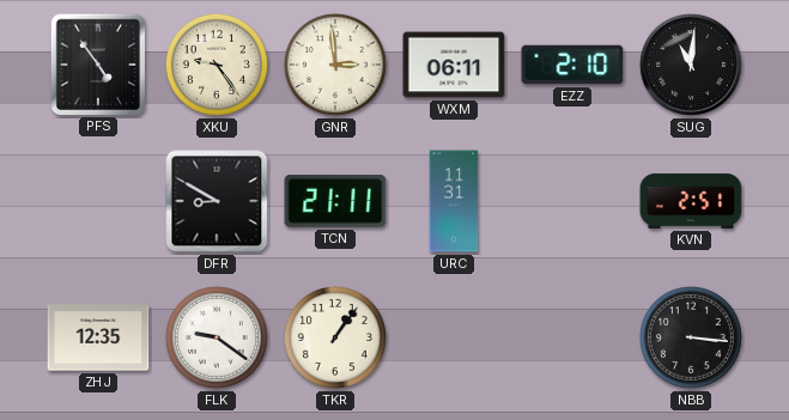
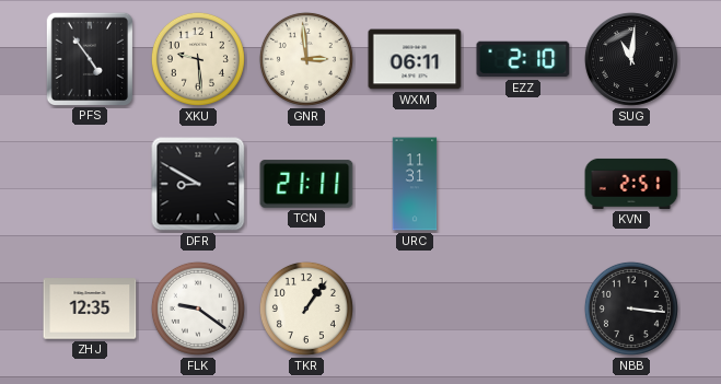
XKU: 9:24 -> 9:29 (198, 59)
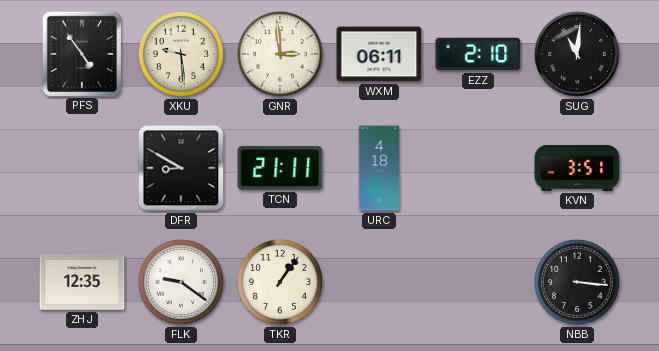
URC: 11:31 -> 4:18 (379, 168)
KVN: 2:51 -> 3:51 (577, 168)
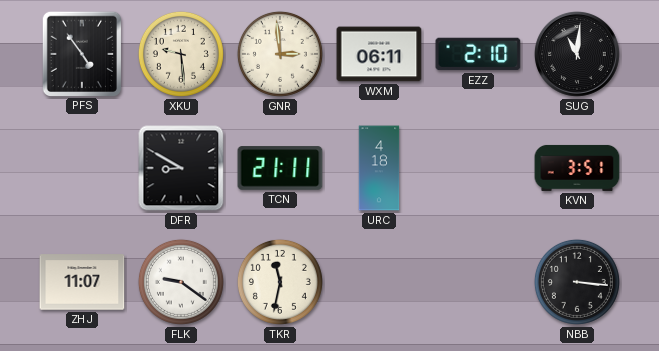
ZHJ: 12:35 -> 11:07 (82, 282)
TKR: 1:06 -> 11:32 (280, 282)
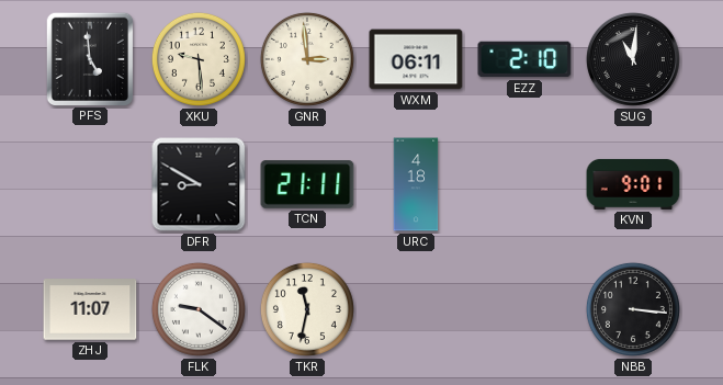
PFS: 4:54 -> 4:59 (89, 58)
KVN: 3:51 -> 9:01 (633, 184)
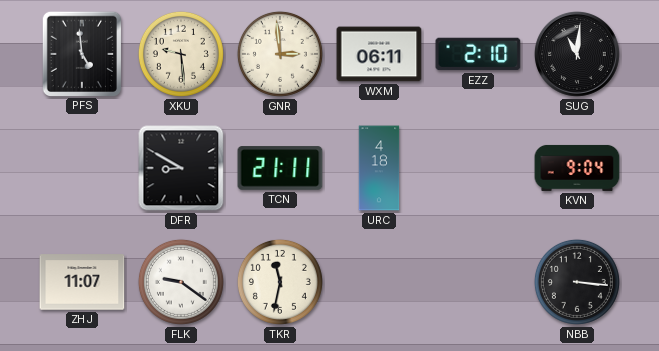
KVN: 9:01 -> 9:04 (577, 168)
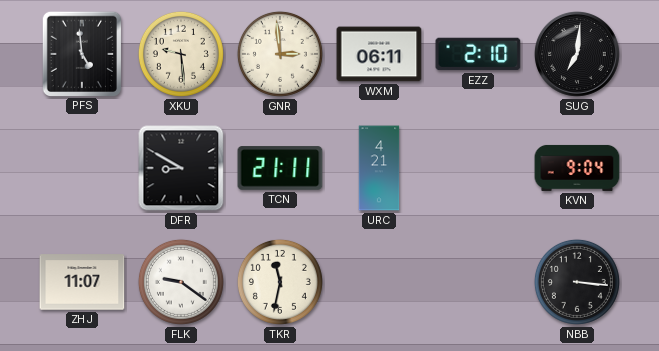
SUG: 11:01 -> 7:01 (577, 54)
URC: 4:18 -> 4:21 (379, 168)
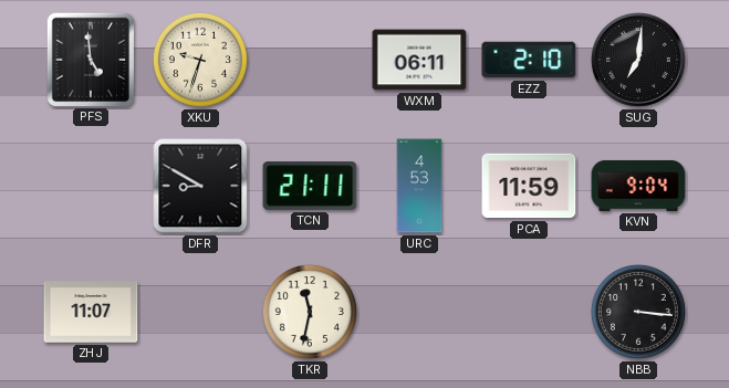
XKU: 9:29 -> 9:33 (200, 60)
GNR: 2:59 -> none (280, 54)
URC: 4:21 -> 4:53 (419, 186)
PCA: none -> 11:59 (529, 186)
FLK: 9:21 -> none (181, 282)
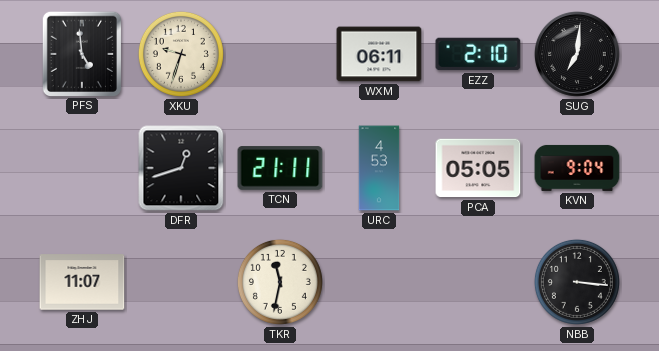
DFR: 8:50 -> 12:42 (181, 168)
PCA: 11:59 -> 05:05 (478, 168)
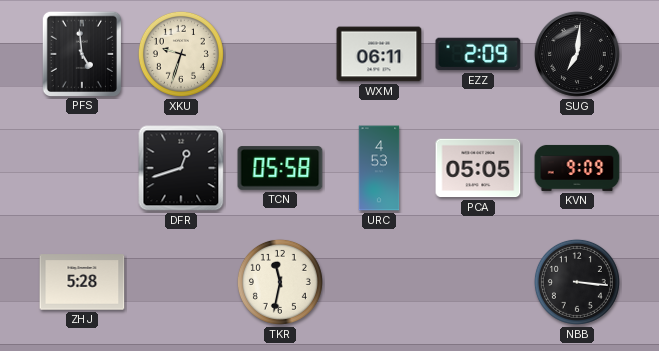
EZZ: 2:10 -> 2:09 (478, 54)
TCN: 21:11 -> 05:58 (280, 168)
KVN: 9:04 -> 9:09 (577, 168)
ZHJ: 11:07 -> 5:28 (82, 282)
